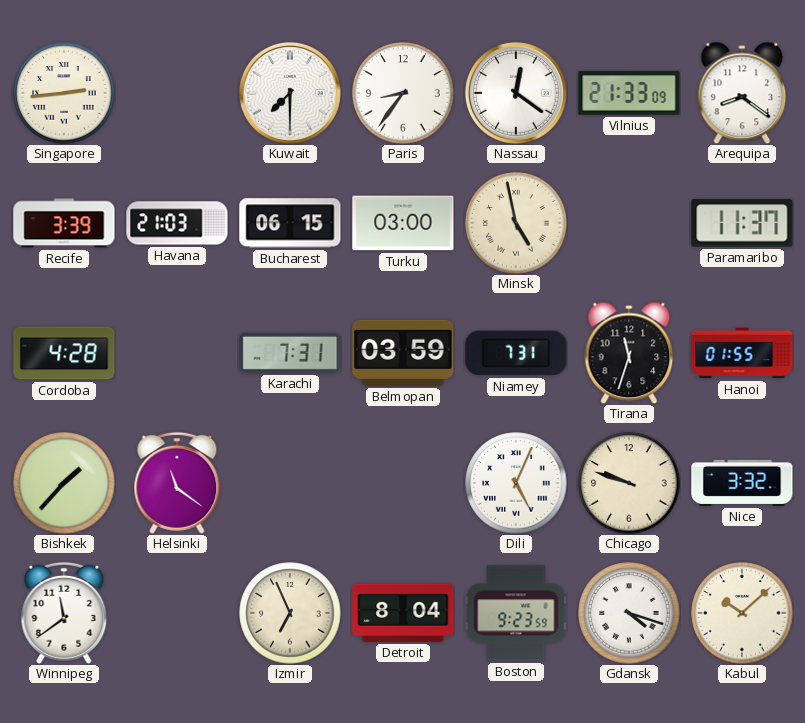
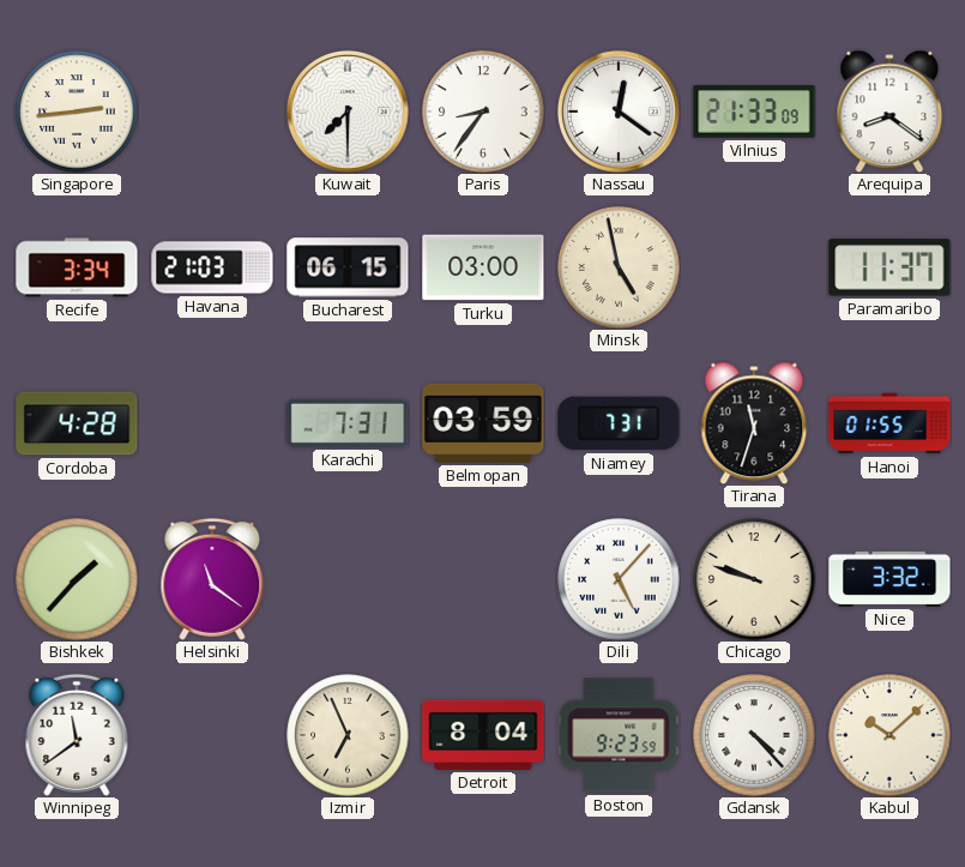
Recife: 3:39 -> 3:34 (77, 267)
Dili: 5:04 -> 5:07 (619, 579)
Gdansk: 4:18 -> 4:23 (754, 735)
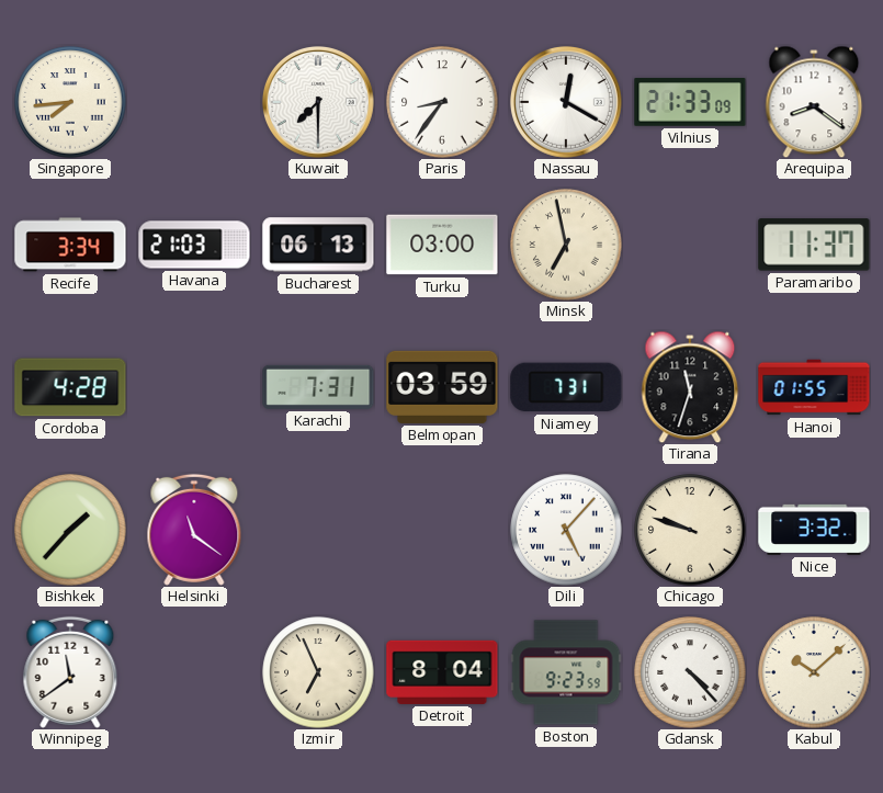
Singapore: 2:44 -> 7:44 (70, 102)
Nassau: 12:21 -> 12:20 (566, 102)
Bucharest: 06:15 -> 06:13 (318, 245)
Minsk: 4:58 -> 6:58 (566, 245)
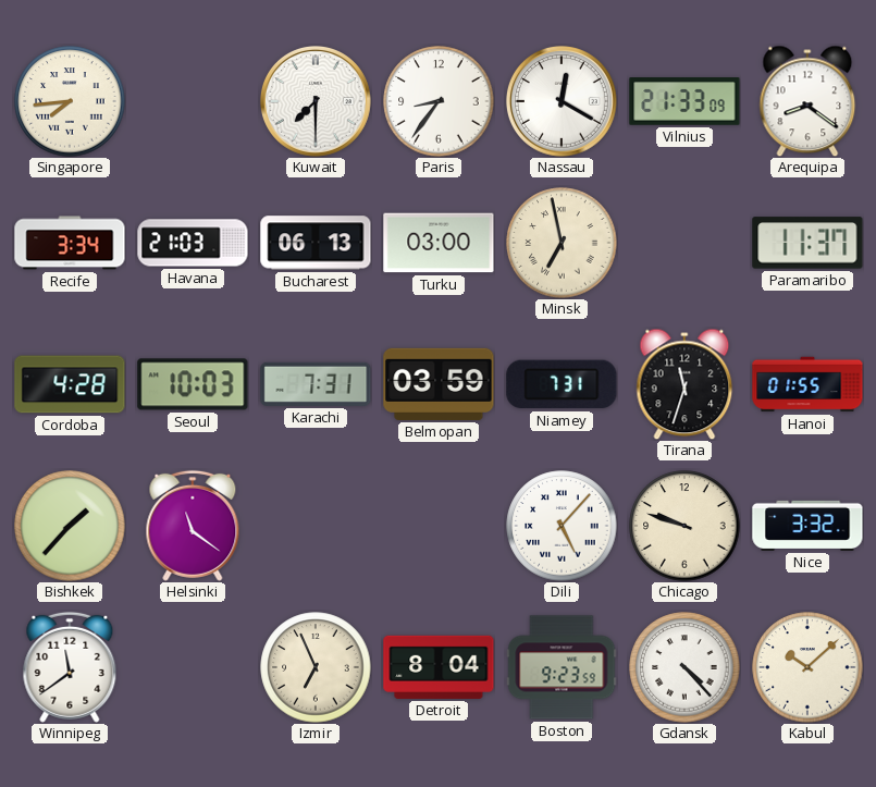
Seoul: none -> 10:03 (193, 384)
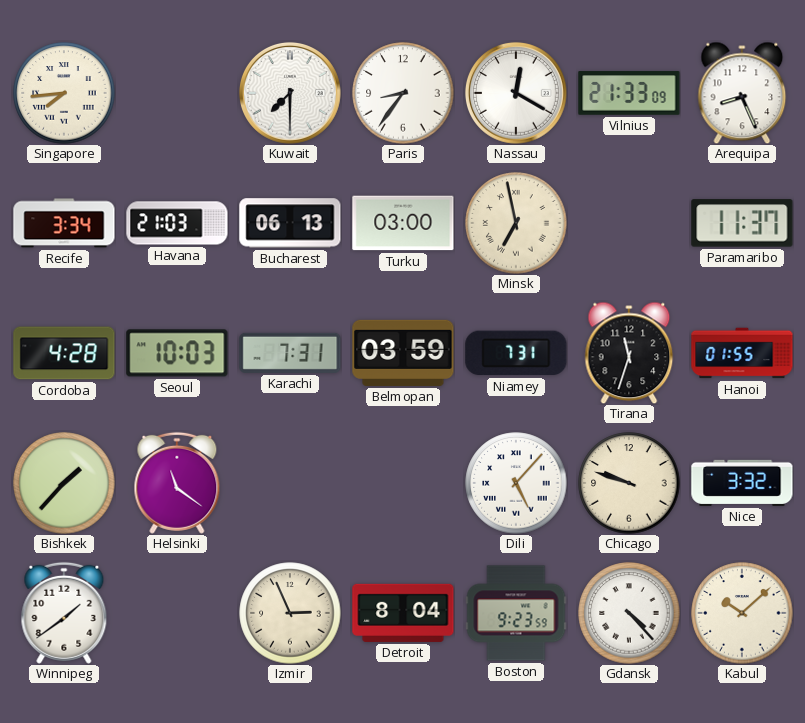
Arequipa: 8:21 -> 8:26 (742, 93)
Winnipeg: 11:39 -> 1:39 (64, 613)
Izmir: 6:56 -> 2:56 (290, 613)
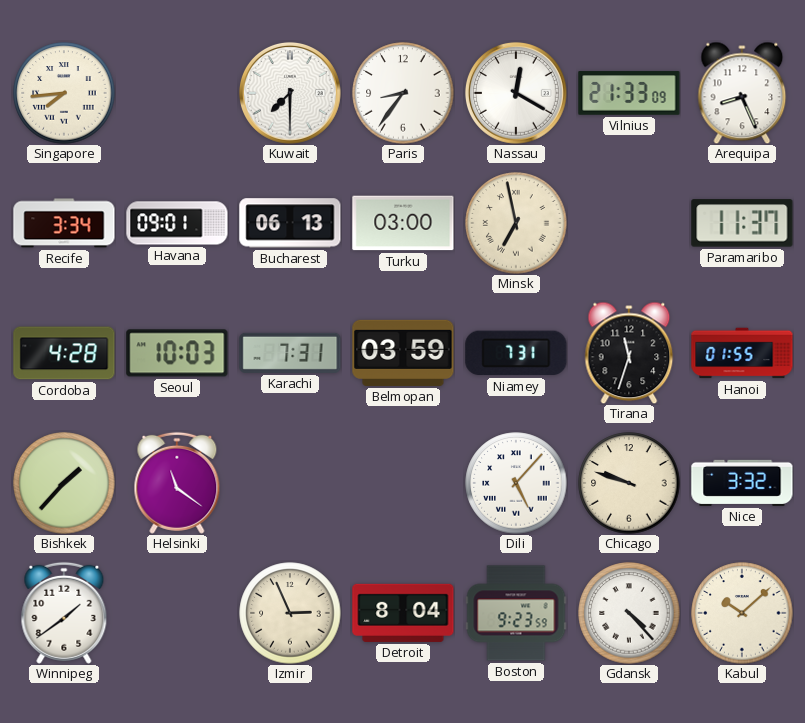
Havana: 21:03 -> 09:01 (177, 223)
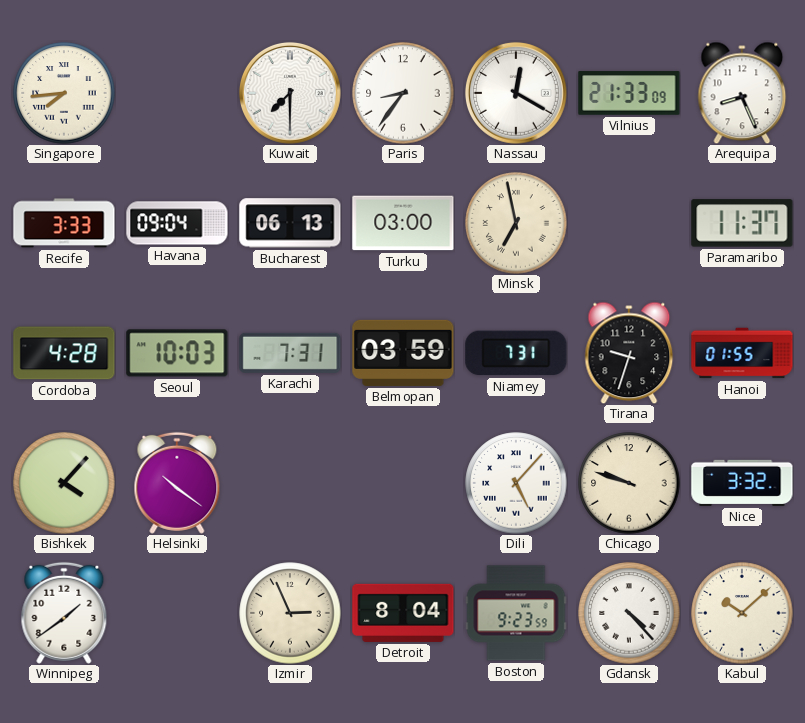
Recife: 3:34 -> 3:33 (64, 223)
Havana: 09:01 -> 09:04 (177, 223)
Tirana: 11:33 -> 9:33 (629, 353)
Bishkek: 1:37 -> 4:07 (64, 483)
Helsinki: 11:21 -> 10:21 (177, 483)
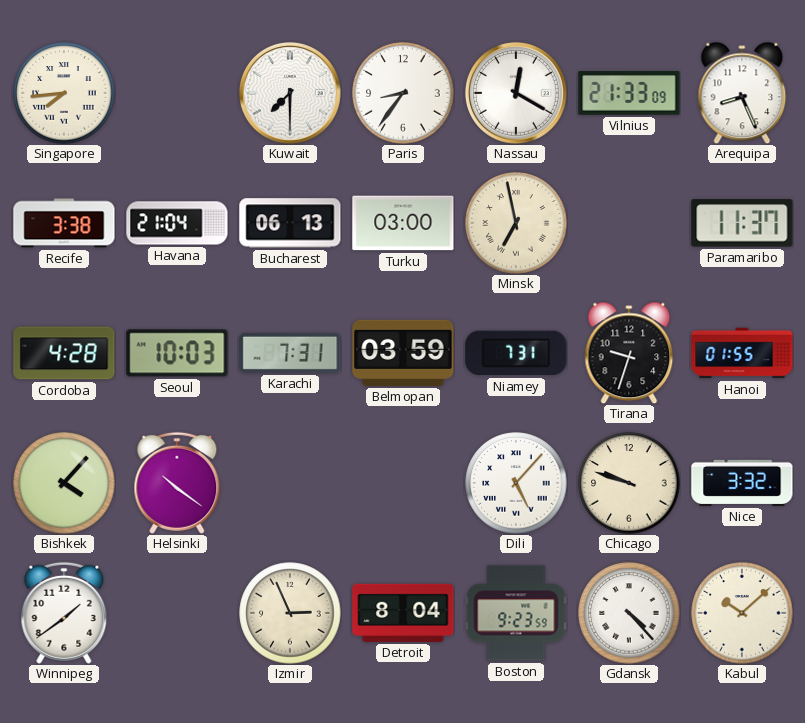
Recife: 3:33 -> 3:38 (64, 223)
Havana: 09:04 -> 21:04 (177, 223)
